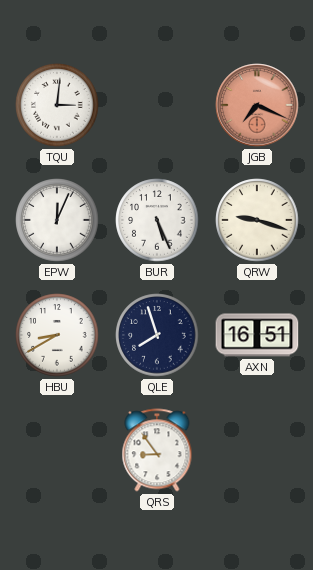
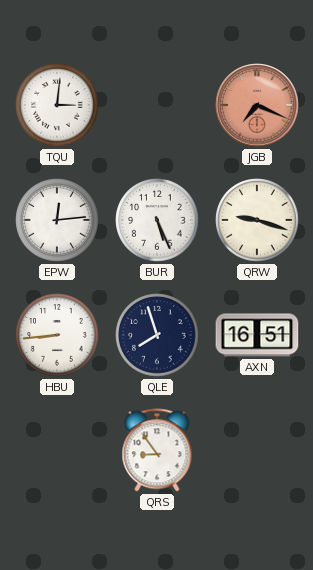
EPW: 12:04 -> 12:14 (57, 220)
HBU: 8:40 -> 8:44 (57, 335)
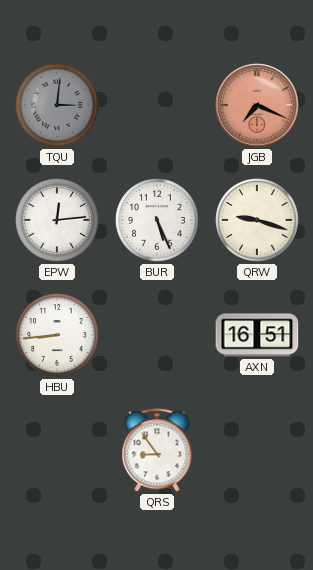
TQU dial: white -> grey (57, 105)
QLE: 7:57 -> none (157, 335)
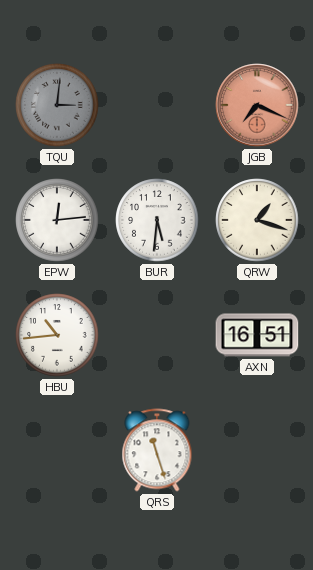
BUR: 5:26 -> 5:31 (157, 220)
QRW: 9:18 -> 1:18 (257, 220)
HBU: 8:44 -> 10:44 (57, 335)
QRS: 8:54 -> 11:27 (157, 450)
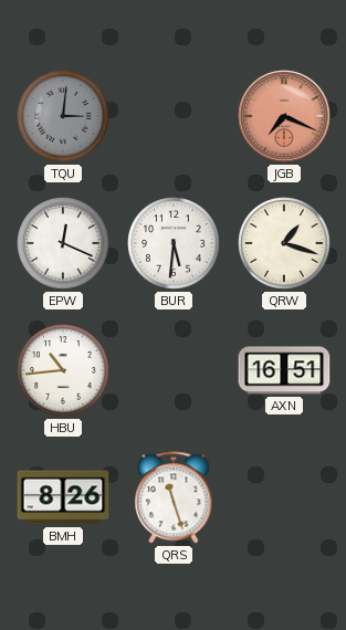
EPW: 12:14 -> 12:19 (63, 243)
BMH: none -> 8:26 (63, 497)
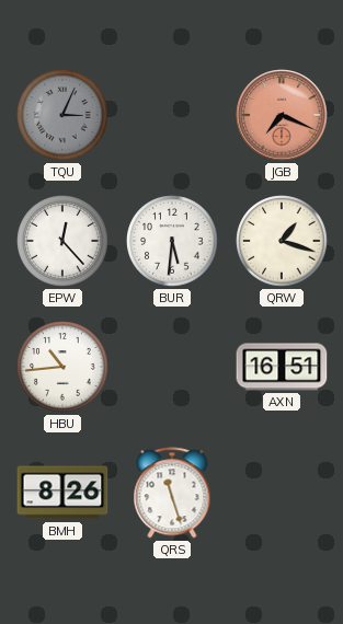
TQU: 3:01 -> 3:04 (62, 115)
EPW: 12:19 -> 12:23 (62, 241)
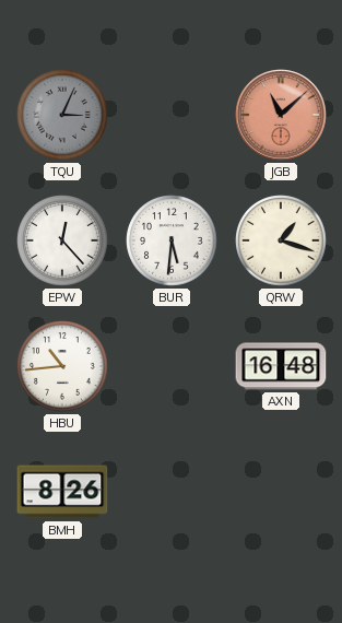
JGB: 7:19 -> 11:08 (281, 115)
AXN: 16:51 -> 16:48 (281, 366)
QRS: 11:27 -> none (172, 493)
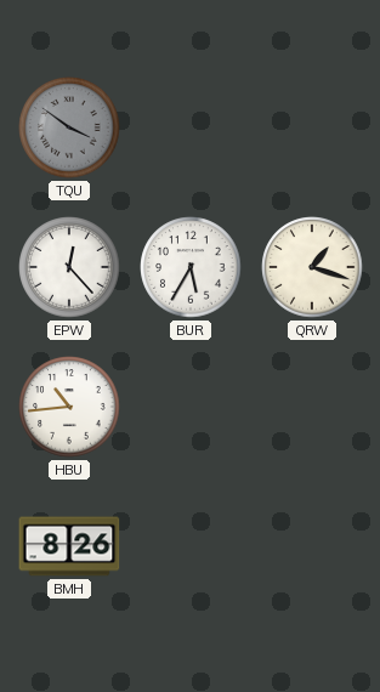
TQU: 3:04 -> 3:51 (69, 127)
JGB: 11:08 -> none (281, 115)
BUR: 5:31 -> 5:35 (191, 267)
AXN: 16:48 -> none (281, 366)
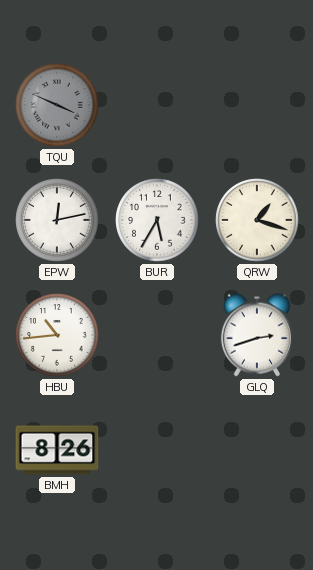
TQU: 3:51 -> 3:49 (57, 105)
EPW: 12:23 -> 12:13 (57, 220)
GLQ: none -> 2:42 (257, 335)
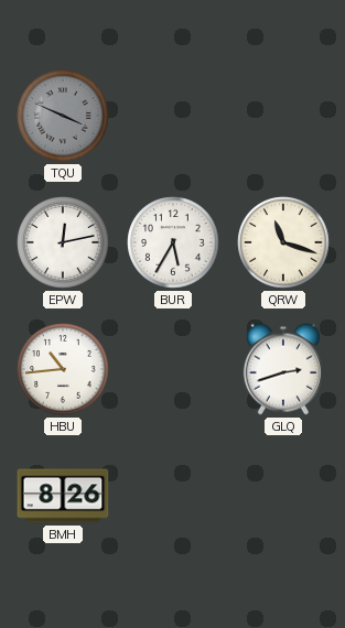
QRW: 1:18 -> 11:18 (283, 242)
